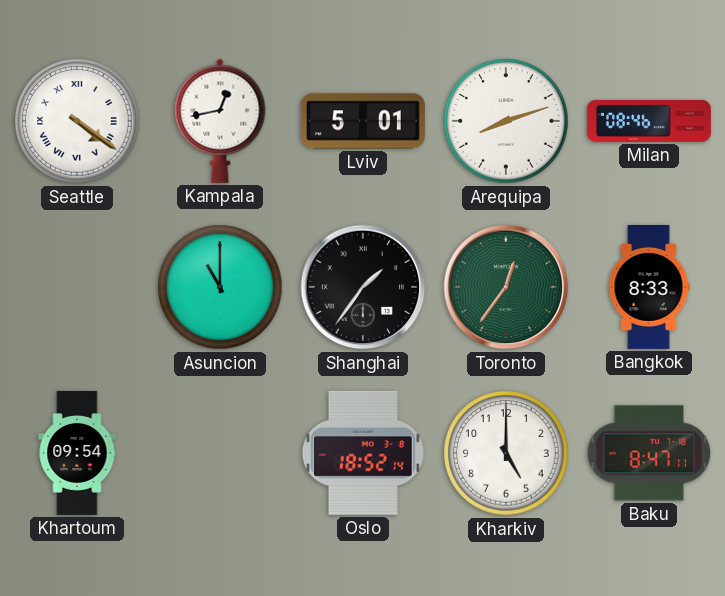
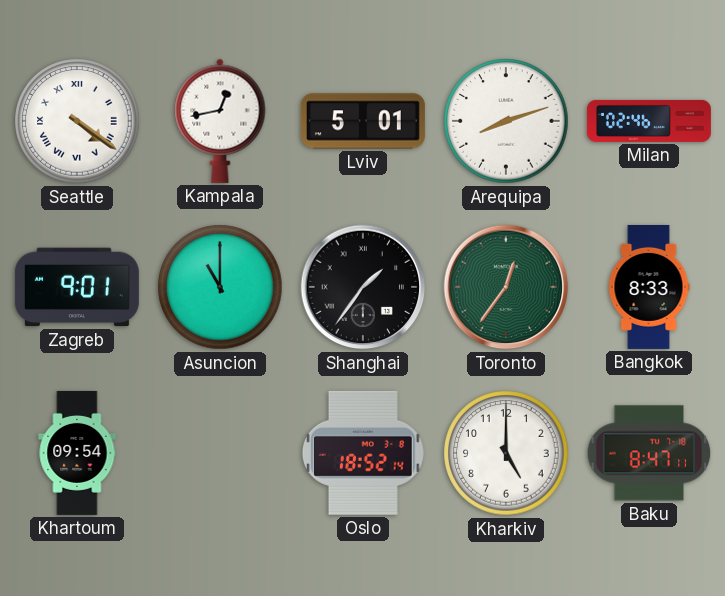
Milan: 08:46 -> 02:46 (649, 121)
Zagreb: none -> 9:01 (77, 287)
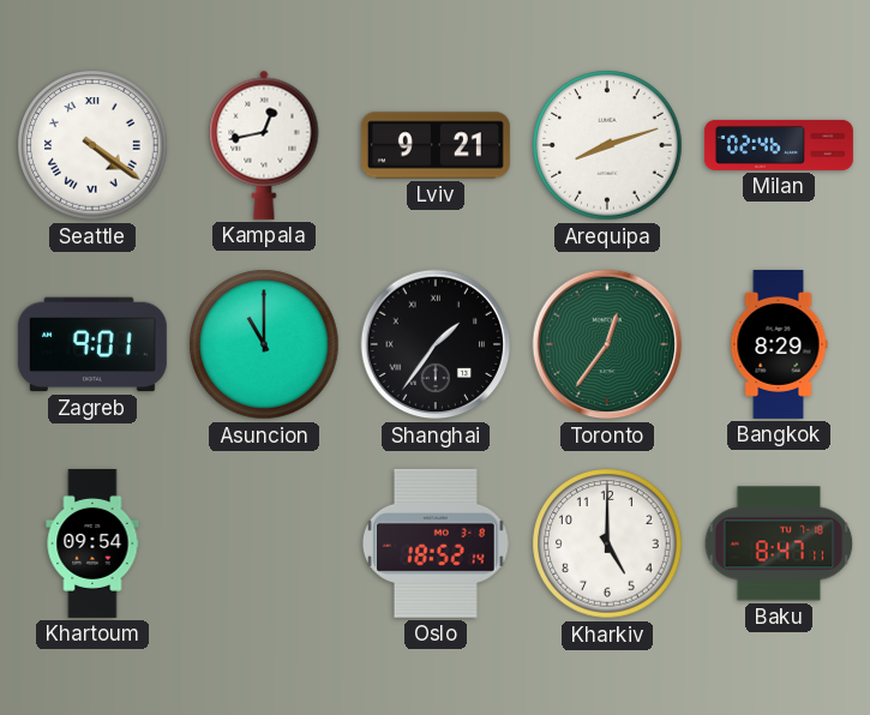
Lviv: 5:01 -> 9:21 (436, 145)
Bangkok: 8:33 -> 8:29 (779, 344)
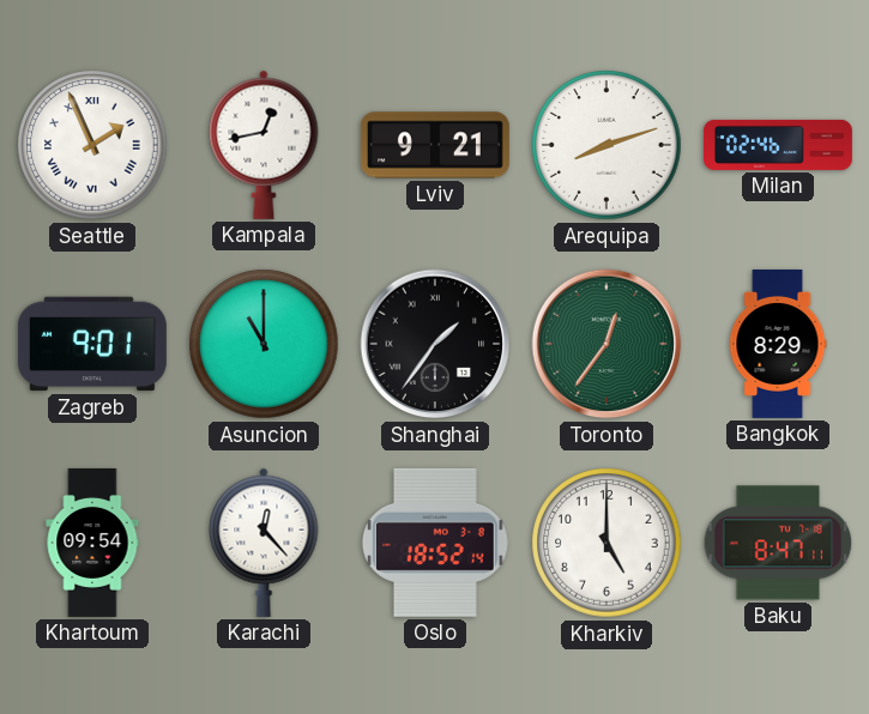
Seattle: 4:21 -> 1:56 (92, 145)
Karachi: none -> 12:23 (264, 543)
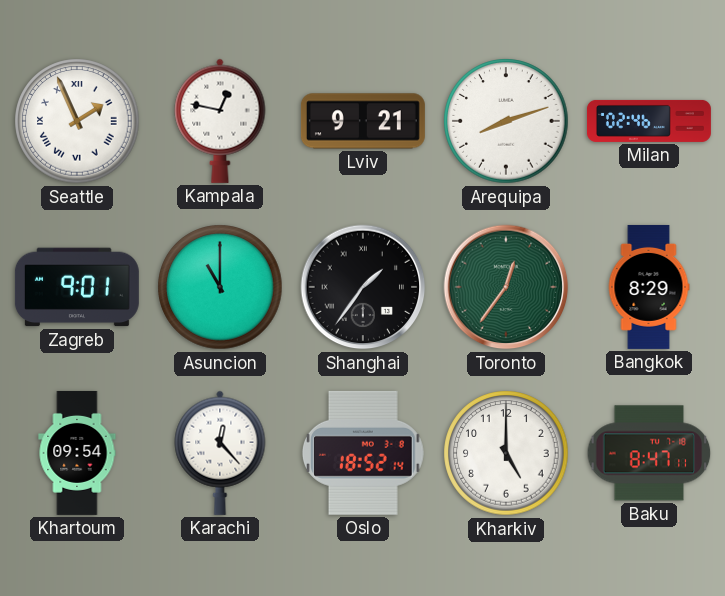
Kampala: 12:43 -> 12:47 (220, 121)
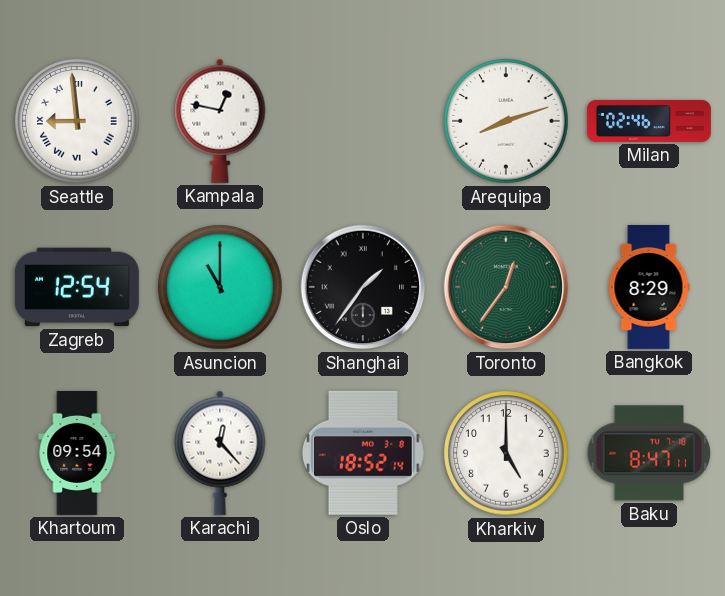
Seattle: 1:56 -> 8:59 (77, 121)
Lviv: 9:21 -> none (363, 121)
Zagreb: 9:01 -> 12:54 (77, 287)
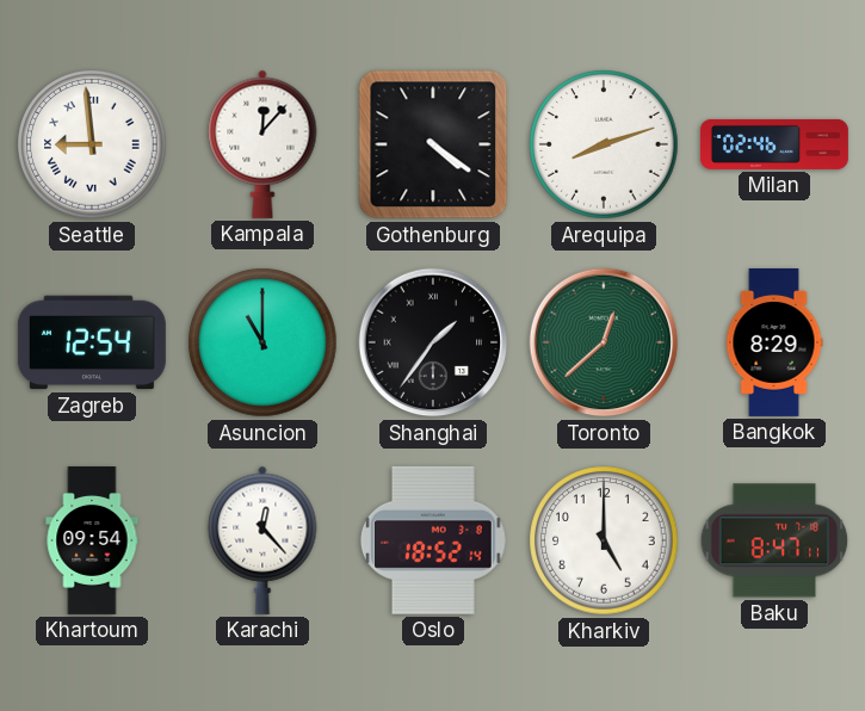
Kampala: 12:47 -> 12:07 (262, 144)
Gothenburg: none -> 4:21 (433, 144)
Toronto: 12:36 -> 12:38 (604, 342)
